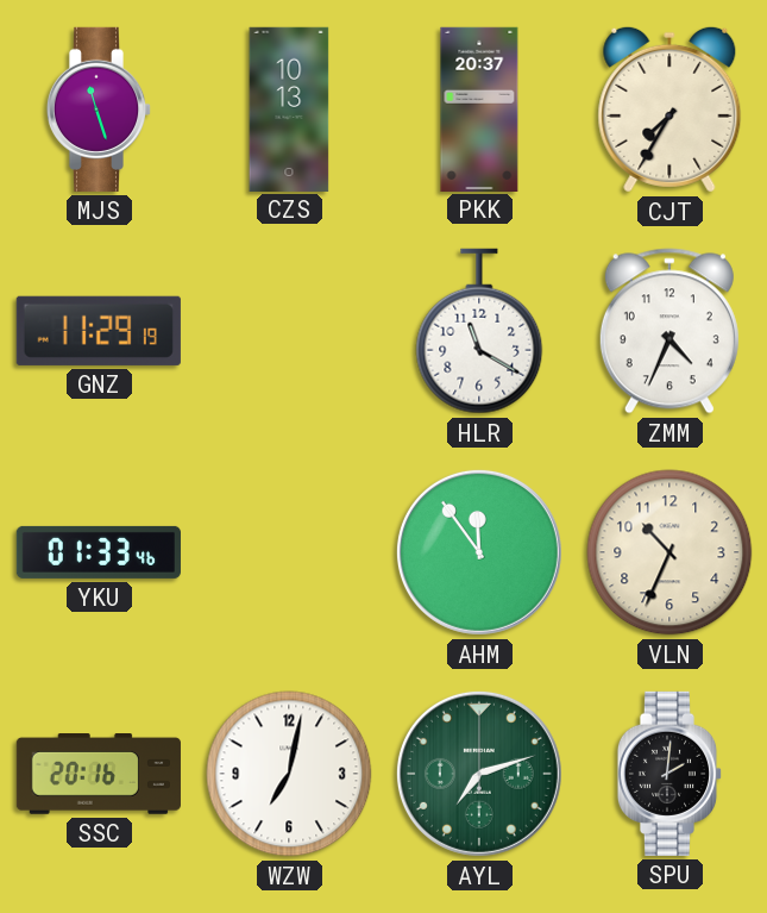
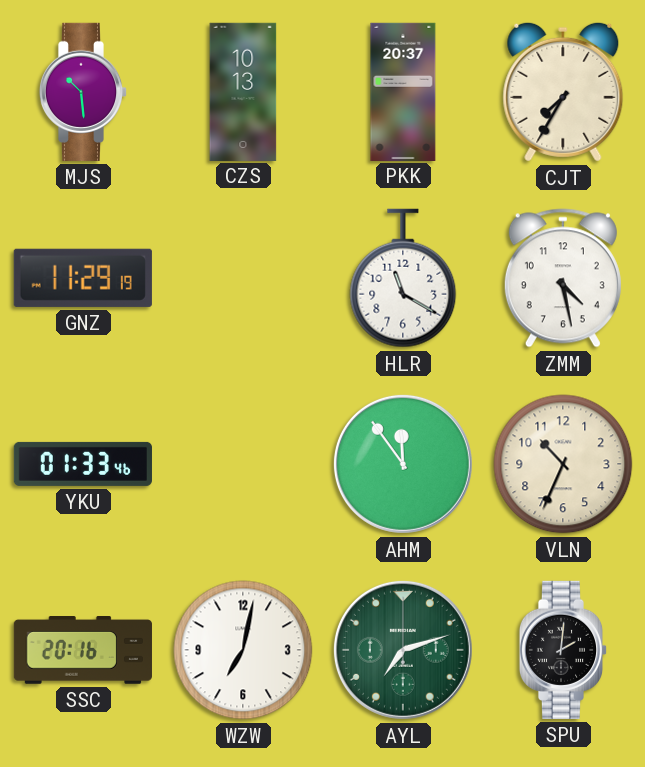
MJS: 11:27 -> 10:29 (83, 92)
ZMM: 4:34 -> 4:28 (563, 278)
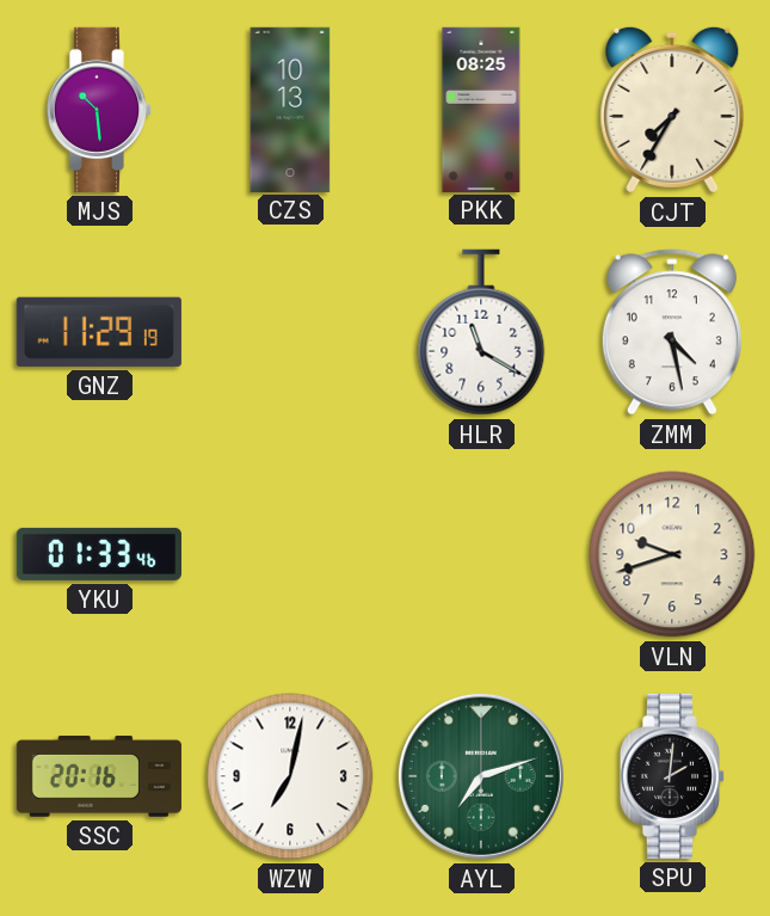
PKK: 20:37 -> 08:25 (481, 109)
AHM: 11:54 -> none (403, 464)
VLN: 10:34 -> 9:42 (672, 554)
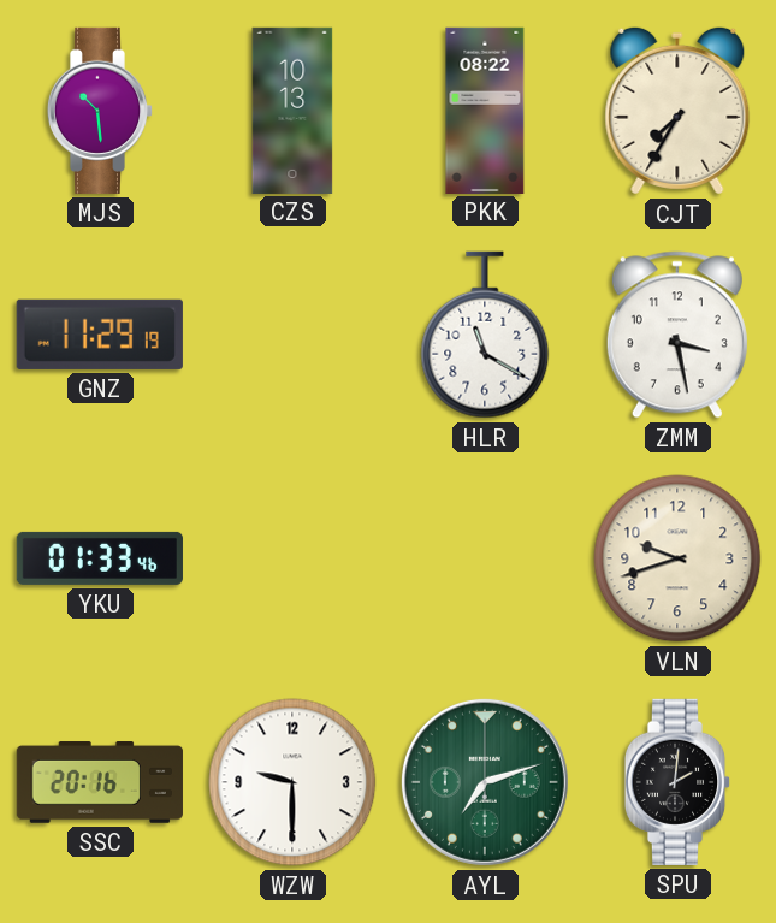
PKK: 08:25 -> 08:22 (485, 110)
ZMM: 4:28 -> 3:28 (677, 335)
WZW: 7:02 -> 9:30 (292, 782)
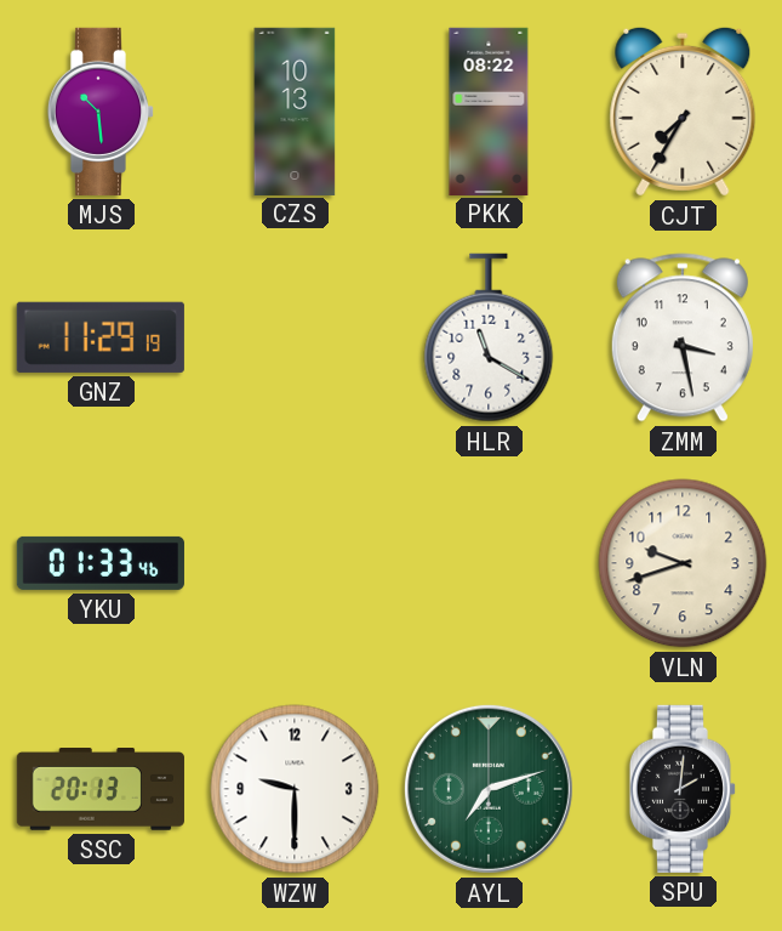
SSC: 20:16 -> 20:13 (101, 790)
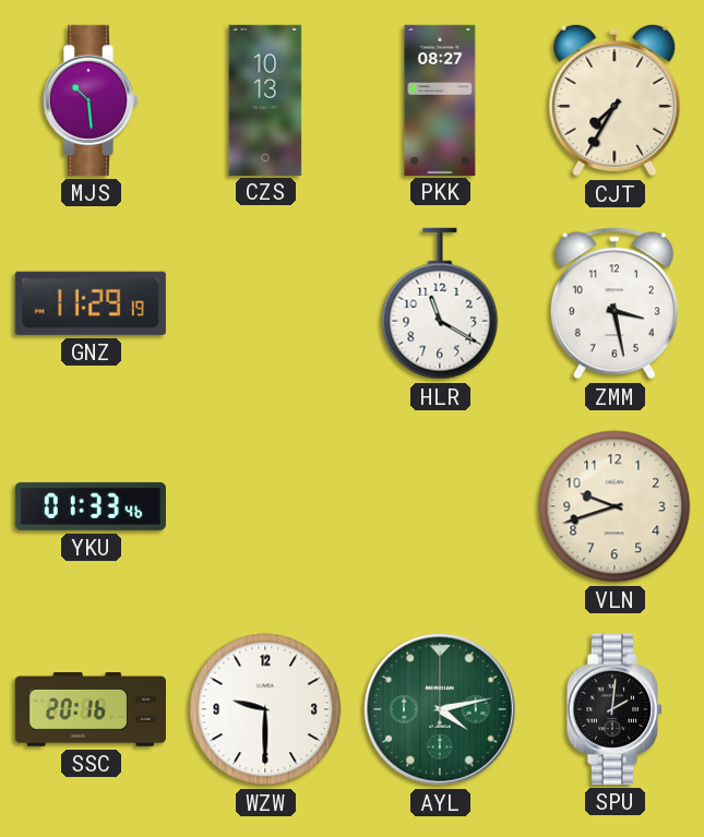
PKK: 08:22 -> 08:27 (440, 99)
SSC: 20:13 -> 20:16 (91, 710)
AYL: 7:12 -> 4:13 (440, 709)
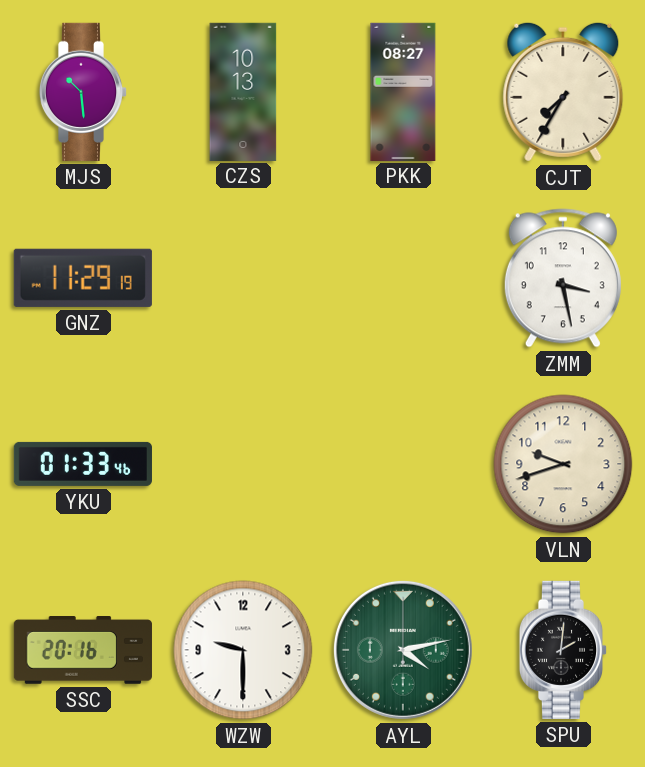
HLR: 11:20 -> none (440, 303)
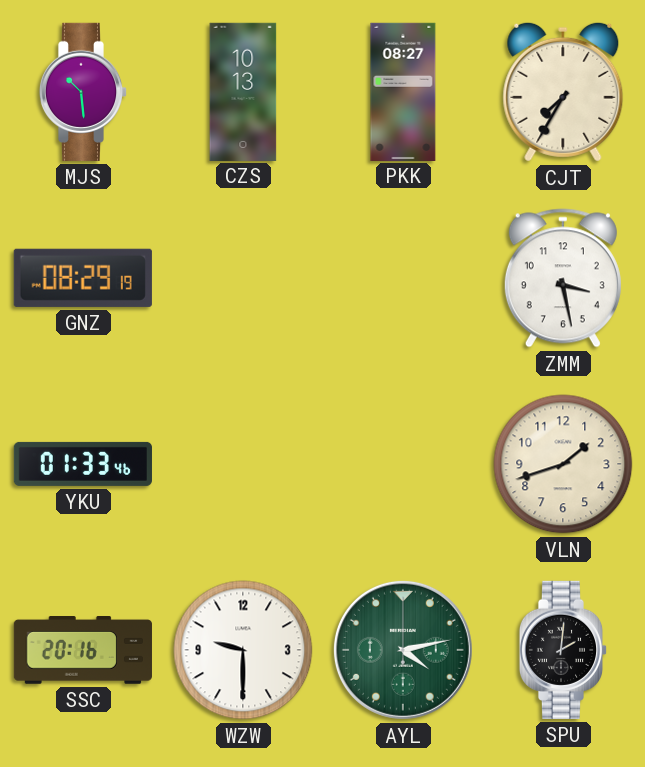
GNZ: 11:29 -> 08:29 (83, 278)
VLN: 9:42 -> 1:42 (563, 464)
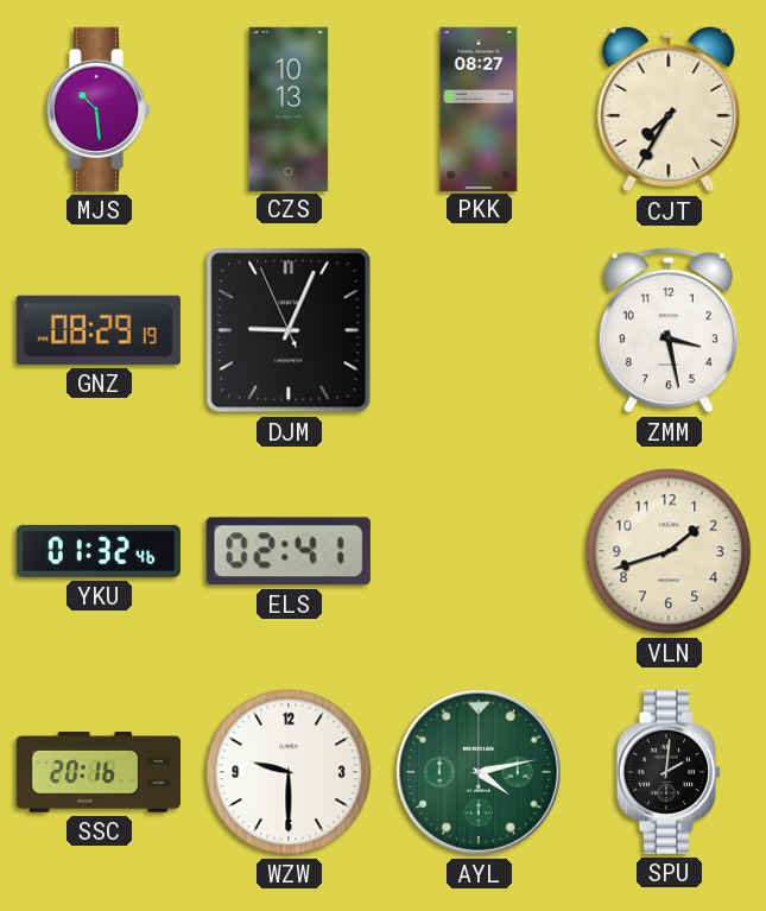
DJM: none -> 9:03 (289, 330)
YKU: 01:33 -> 01:32 (99, 551)
ELS: none -> 02:41 (289, 551)
